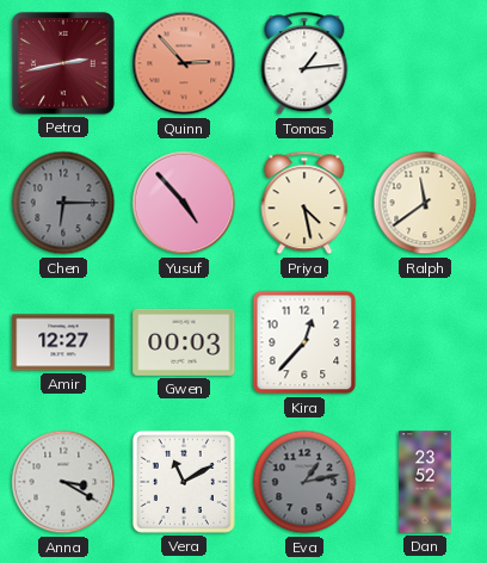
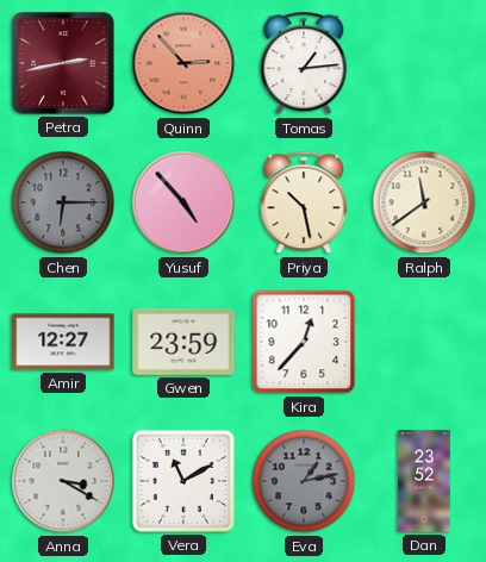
Priya: 4:28 -> 10:28 (304, 202)
Gwen: 00:03 -> 23:59 (183, 342)
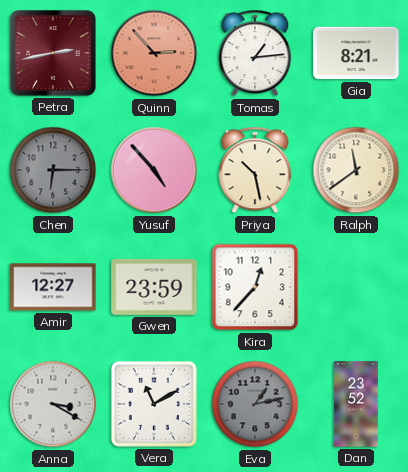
Gia: none -> 8:21 (356, 53)
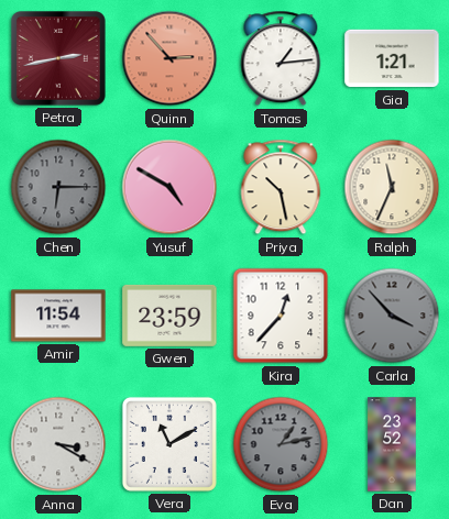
Gia: 8:21 -> 1:21 (392, 58)
Yusuf: 4:53 -> 4:50 (169, 187)
Ralph: 11:39 -> 11:34 (392, 187)
Amir: 12:27 -> 11:54 (58, 316)
Carla: none -> 3:53 (392, 316)
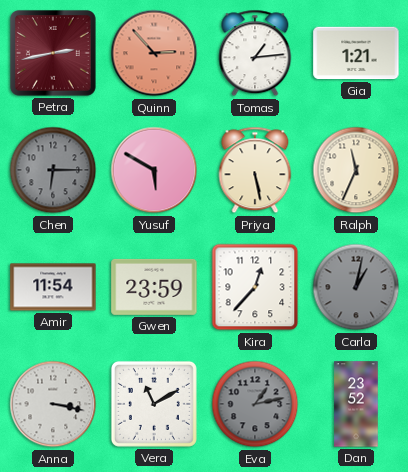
Yusuf: 4:50 -> 5:50 (154, 170)
Priya: 10:28 -> 5:28 (255, 170)
Carla: 3:53 -> 1:02 (356, 287)
Anna: 3:20 -> 3:17 (53, 404)
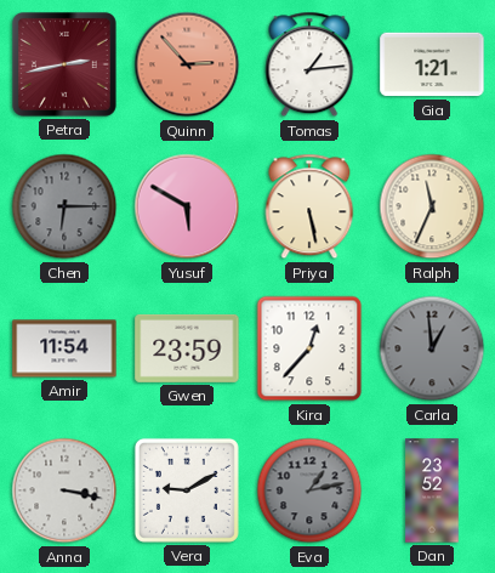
Carla: 1:02 -> 12:59 (432, 348)
Vera: 11:10 -> 9:10 (187, 490)
